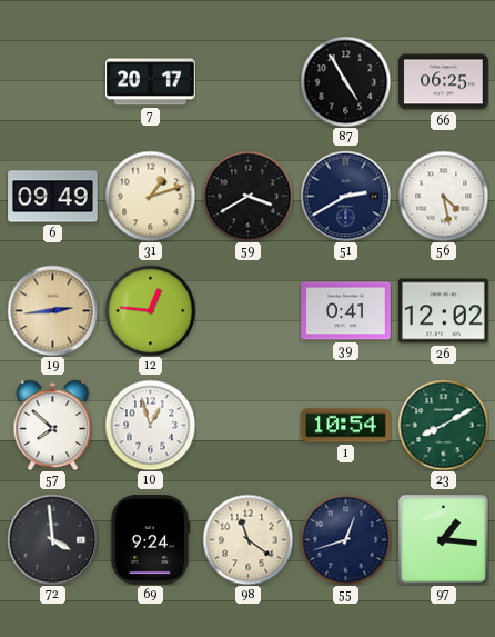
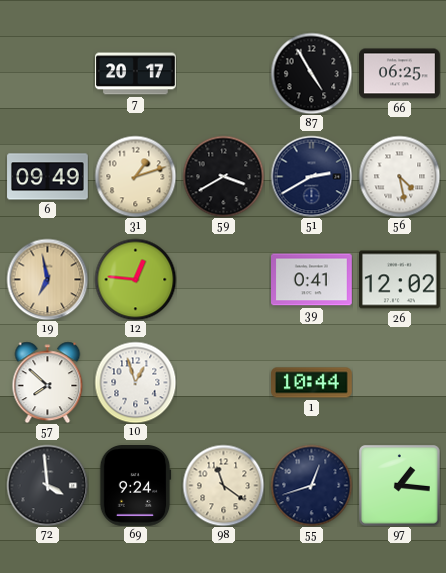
19: 2:44 -> 6:58 (47, 279)
1: 10:54 -> 10:44 (312, 383)
23: 8:10 -> none (443, 425)
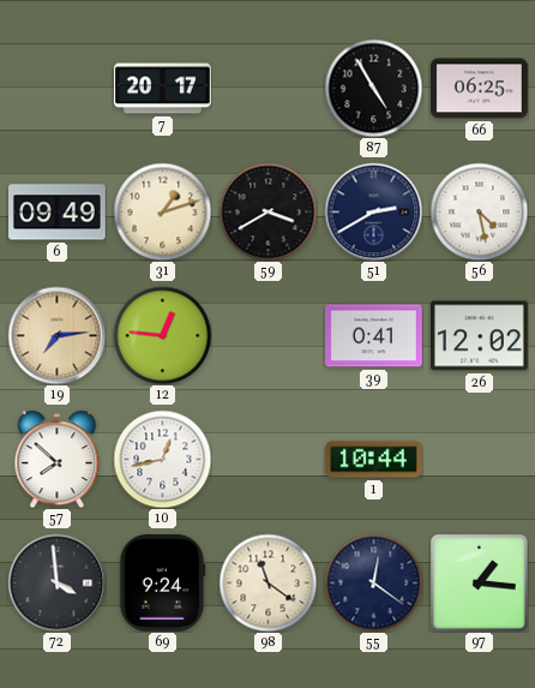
19: 6:58 -> 7:14 (56, 335)
10: 12:57 -> 12:43 (162, 459)
55: 12:42 -> 12:21 (373, 582)
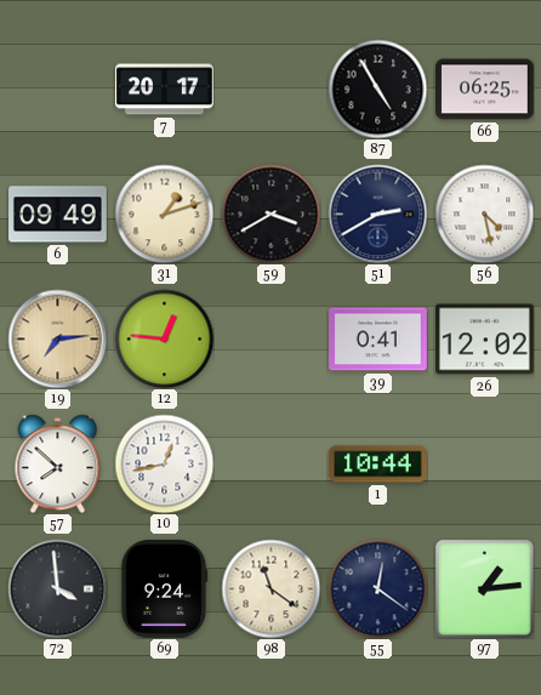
97: 1:16 -> 1:14 (484, 588)
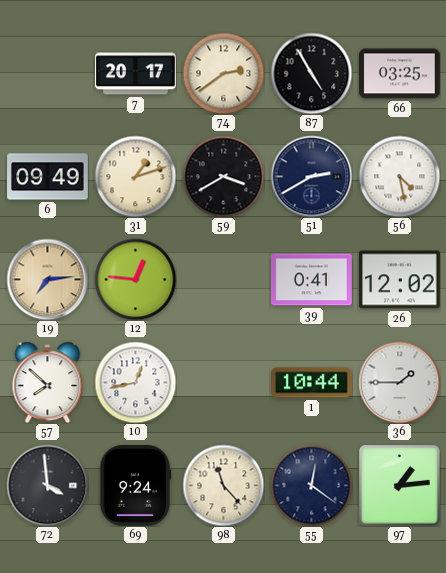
74: none -> 2:39 (223, 73)
66: 06:25 -> 03:25 (400, 74)
36: none -> 1:45 (399, 382)
98: 11:21 -> 11:23 (223, 485)
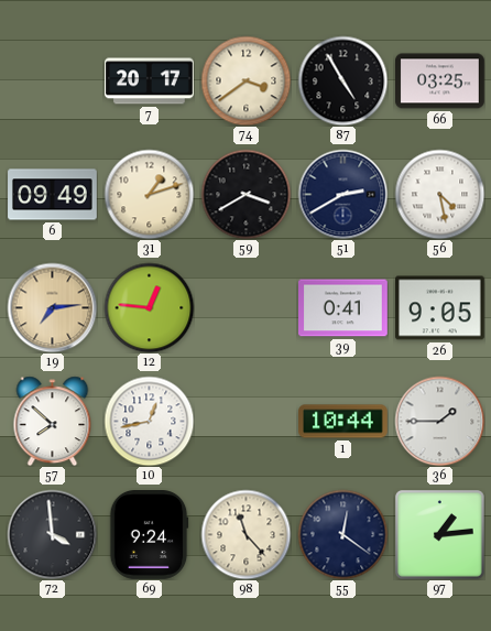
74: 2:39 -> 3:39 (245, 80)
26: 12:02 -> 9:05 (440, 308)
